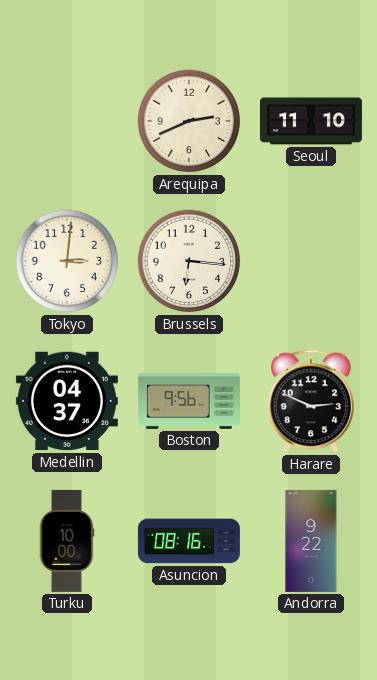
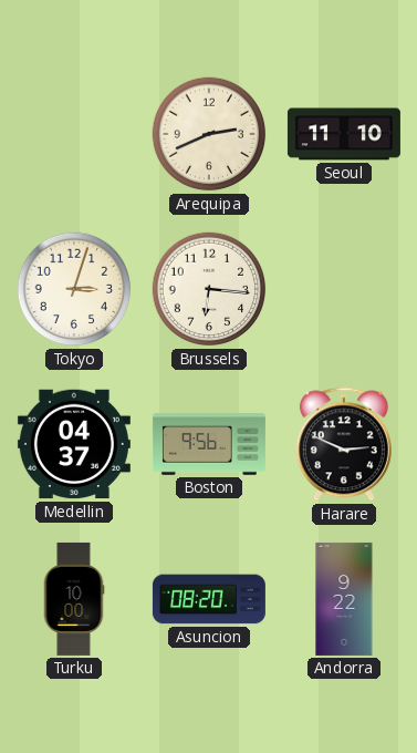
Tokyo: 3:01 -> 3:03 (74, 289)
Asuncion: 08:16 -> 08:20 (209, 599)
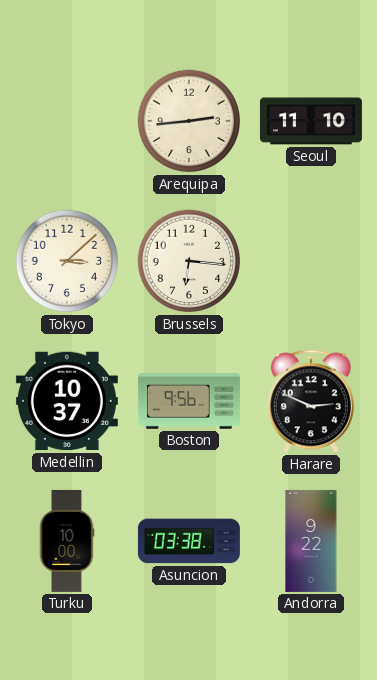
Arequipa: 2:41 -> 2:44 (189, 121)
Tokyo: 3:03 -> 3:08 (67, 261)
Medellin: 04:37 -> 10:37 (67, 401)
Asuncion: 08:20 -> 03:38 (189, 541)
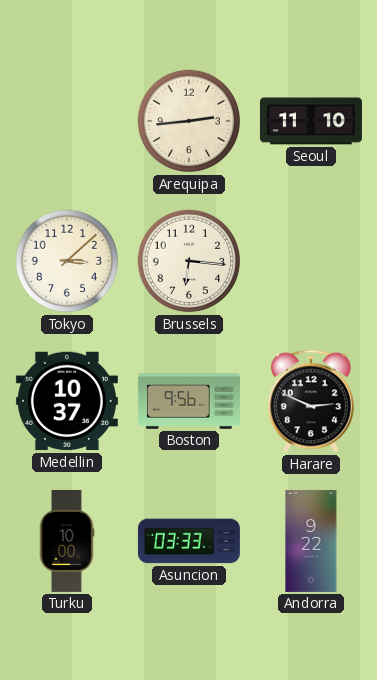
Asuncion: 03:38 -> 03:33 (189, 541)
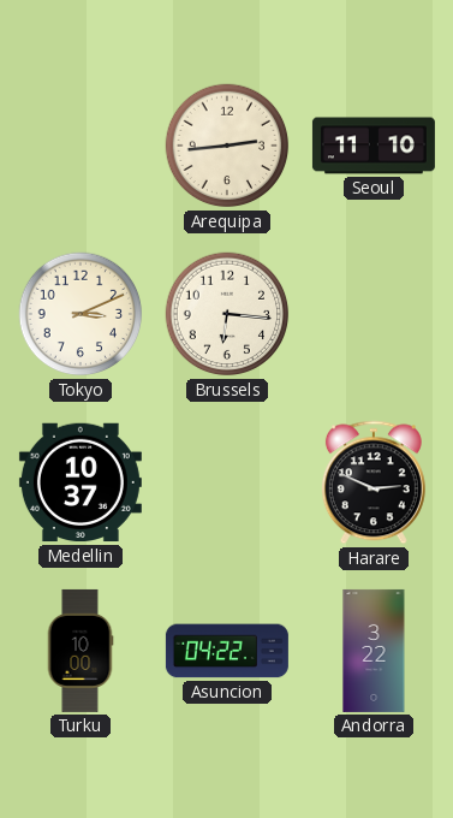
Tokyo: 3:08 -> 3:11 (81, 314)
Boston: 9:56 -> none (189, 401)
Asuncion: 03:33 -> 04:22 (227, 651)
Andorra: 9:22 -> 3:22 (374, 651)
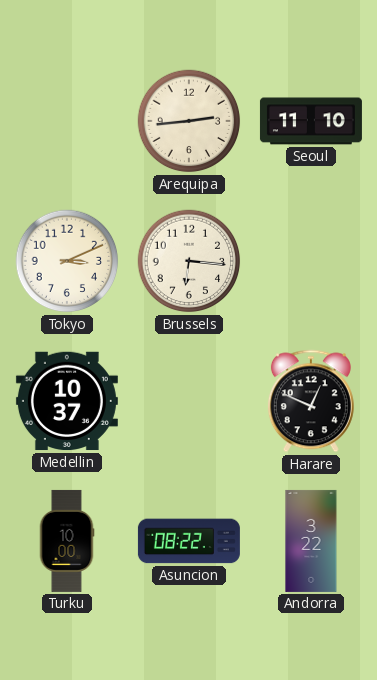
Harare: 2:49 -> 12:49 (311, 401)
Asuncion: 04:22 -> 08:22 (189, 541)
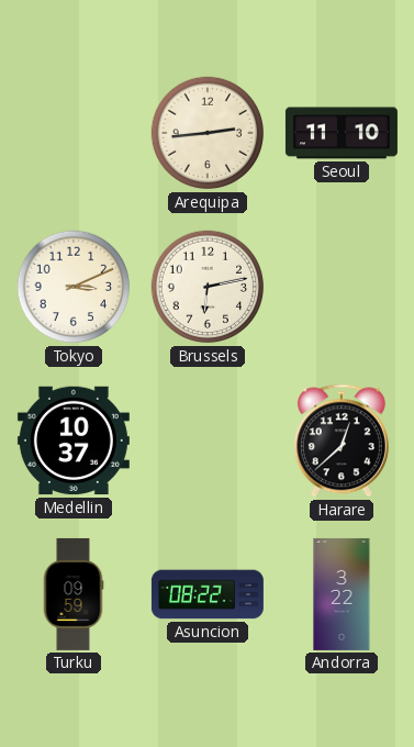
Brussels: 6:16 -> 6:13 (208, 287)
Harare: 12:49 -> 12:38 (342, 441)
Turku: 10:00 -> 09:59 (74, 594)
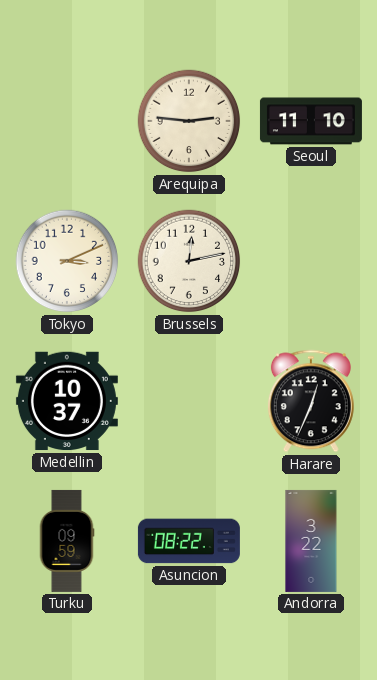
Arequipa: 2:44 -> 2:46 (189, 121)
Brussels: 6:13 -> 12:13 (189, 261)
Harare: 12:38 -> 12:34 (311, 401)
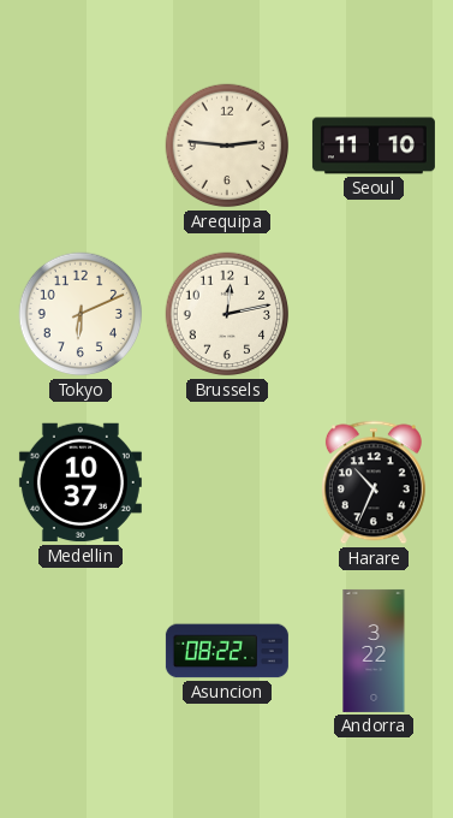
Tokyo: 3:11 -> 6:11 (81, 314)
Harare: 12:34 -> 10:34 (374, 482)
Turku: 09:59 -> none (67, 541)
